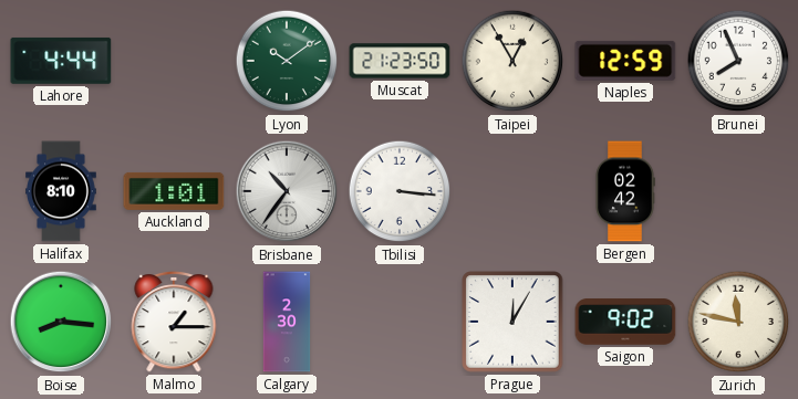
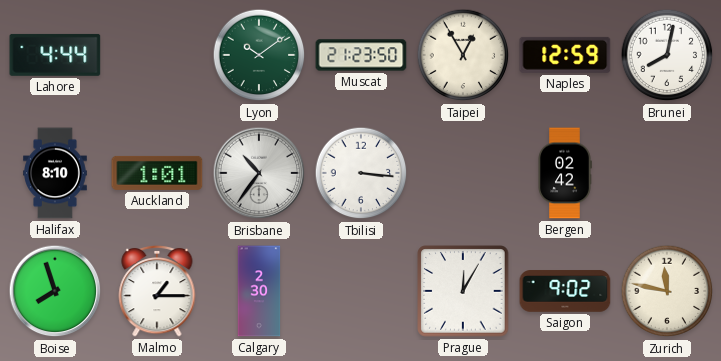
Brunei: 7:56 -> 8:02 (667, 55)
Boise: 8:16 -> 7:57 (55, 291)
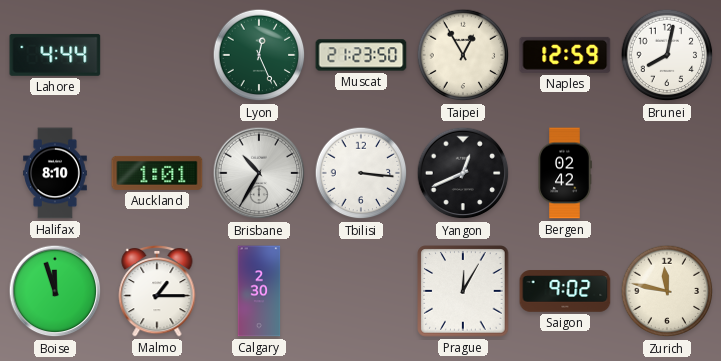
Lyon: 10:09 -> 12:26 (259, 55)
Brisbane: 10:36 -> 10:35 (259, 173)
Yangon: none -> 12:41 (463, 173)
Boise: 7:57 -> 11:57 (55, 291)
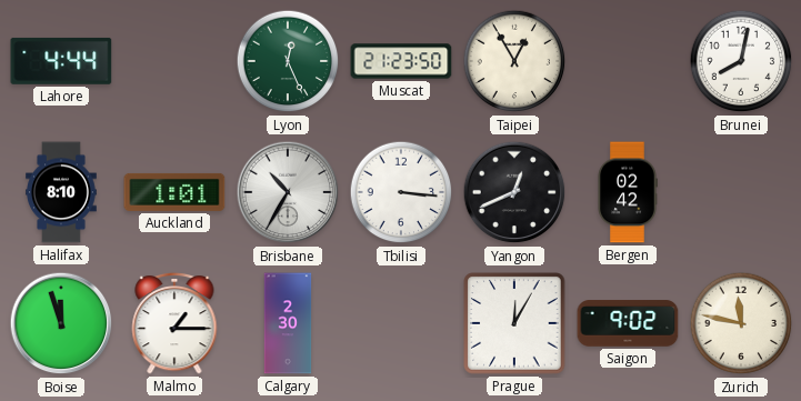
Naples: 12:59 -> none (565, 55)
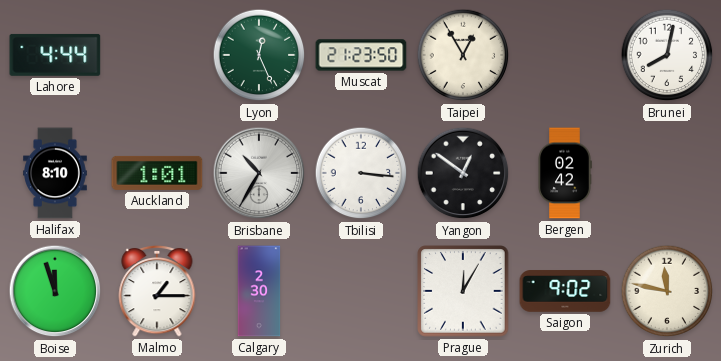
Yangon: 12:41 -> 12:51 (463, 173)
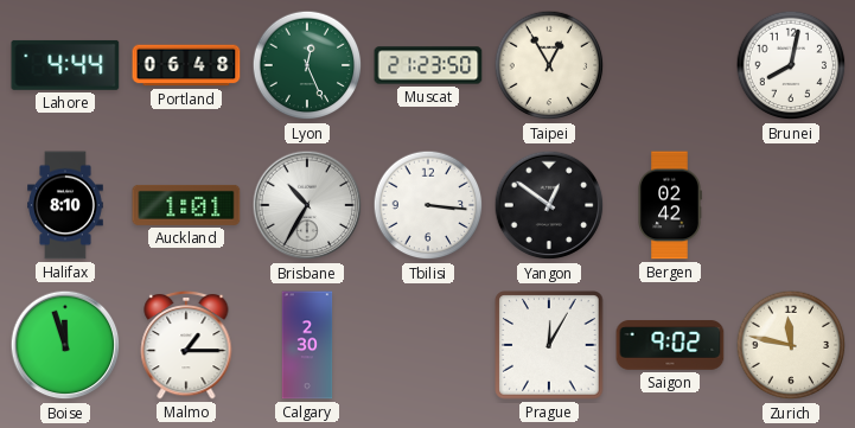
Portland: none -> 06:48 (186, 65)
